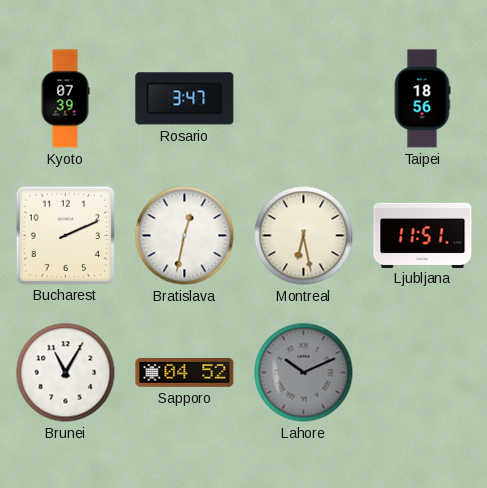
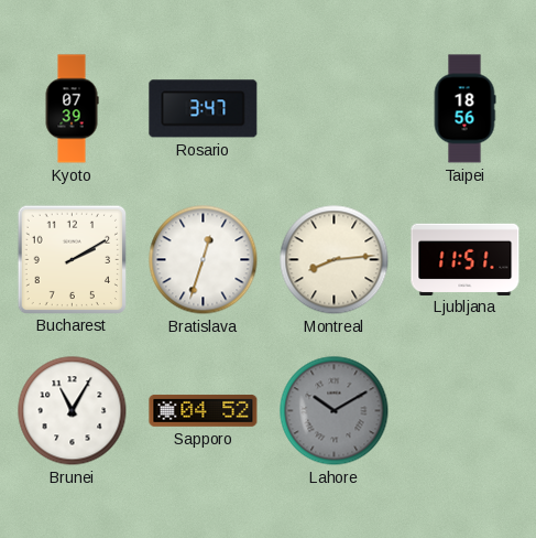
Bucharest: 2:11 -> 2:10 (72, 259)
Bratislava: 12:32 -> 12:33 (204, 260)
Montreal: 6:28 -> 8:14 (335, 260)
Lahore: 10:11 -> 10:10 (335, 411)
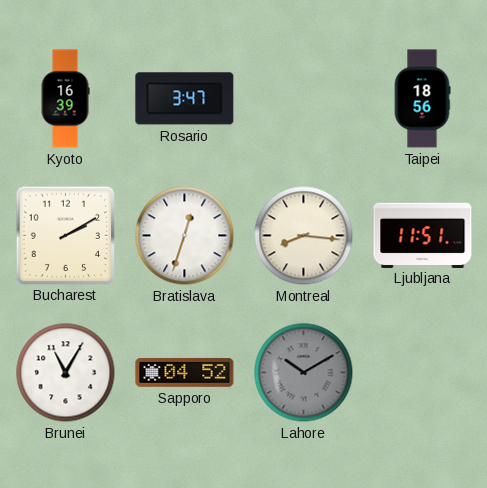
Kyoto: 07:39 -> 16:39 (65, 99)
Montreal: 8:14 -> 8:16 (304, 236)
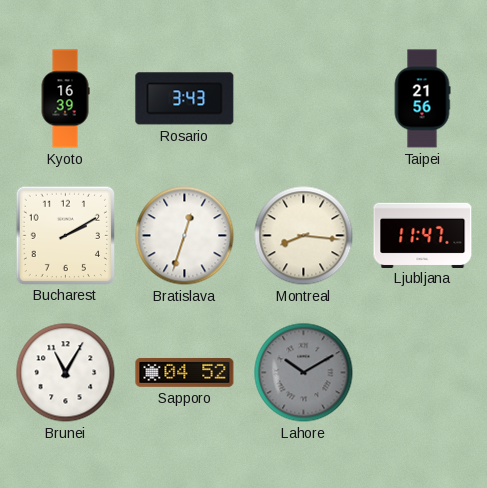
Rosario: 3:47 -> 3:43 (185, 99)
Taipei: 18:56 -> 21:56 (422, 99)
Ljubljana: 11:51 -> 11:47 (423, 235)
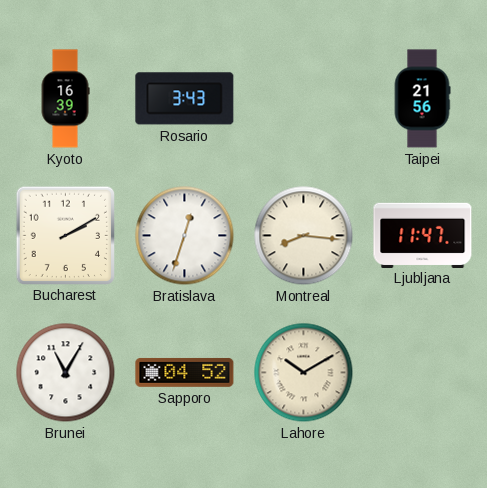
Lahore dial: grey -> cream (304, 373)
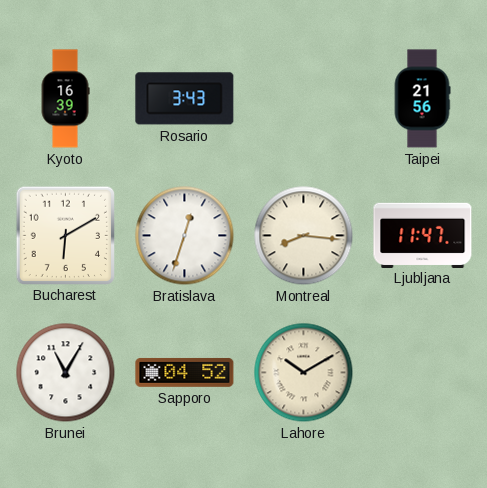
Bucharest: 2:10 -> 6:10 (65, 235)
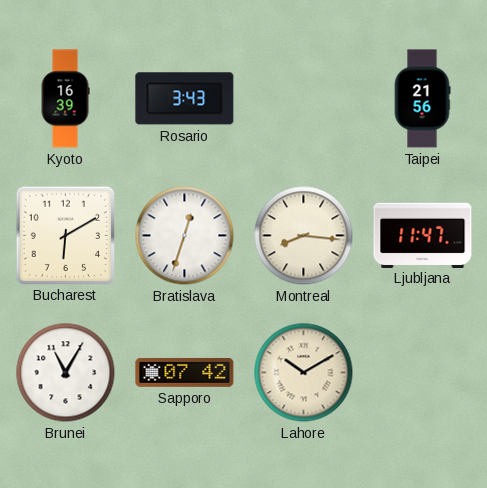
Sapporo: 04:52 -> 07:42 (185, 372)
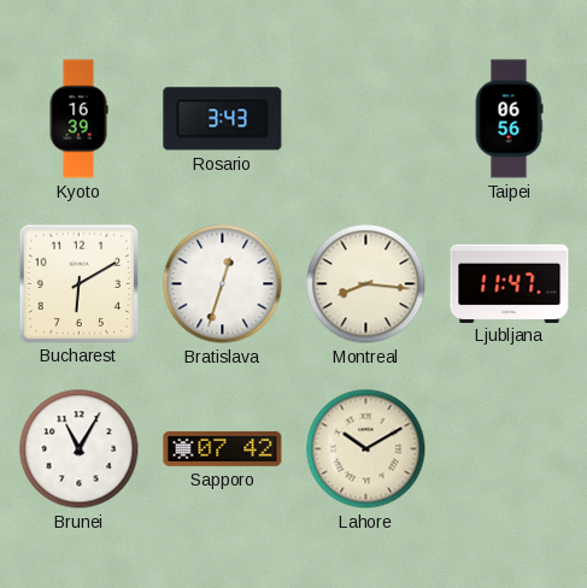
Taipei: 21:56 -> 06:56 (509, 119)
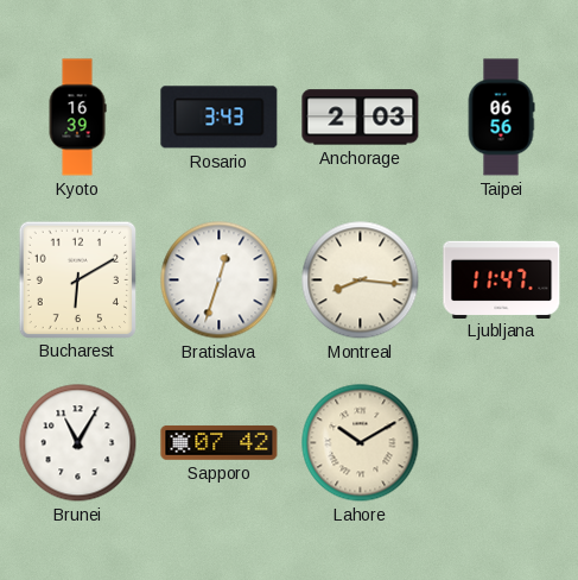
Anchorage: none -> 2:03 (361, 118)
